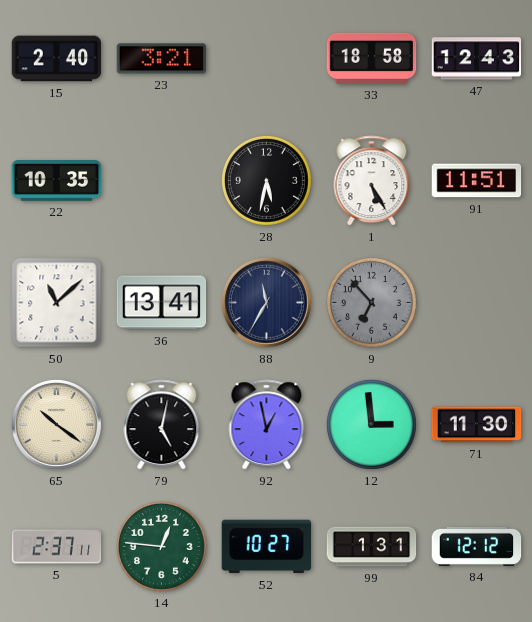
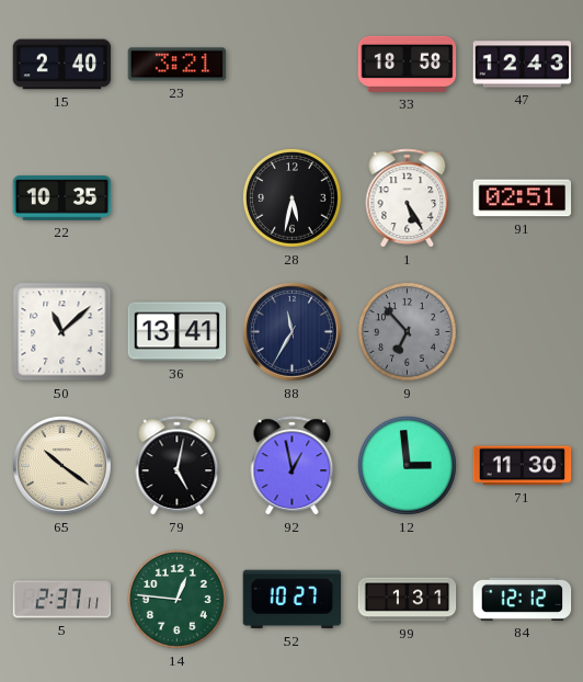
91: 11:51 -> 02:51 (523, 198)
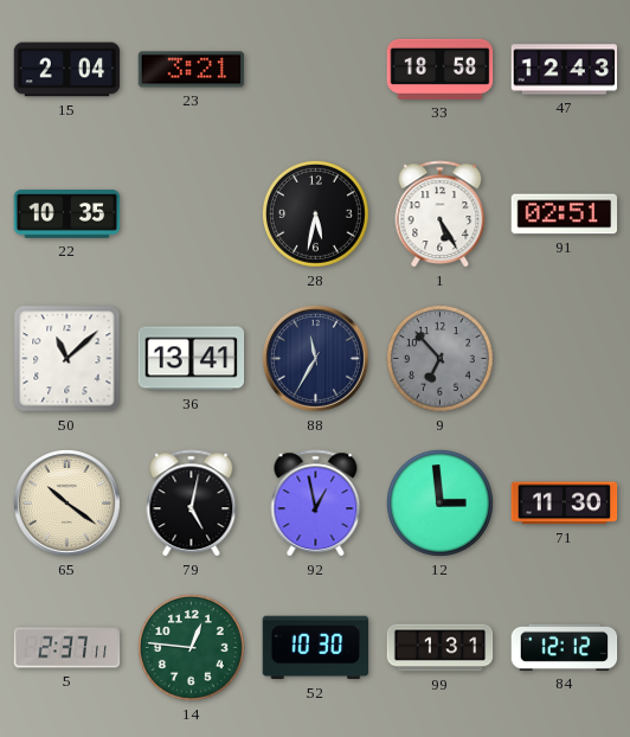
15: 2:40 -> 2:04 (67, 70)
52: 10:27 -> 10:30 (316, 648)
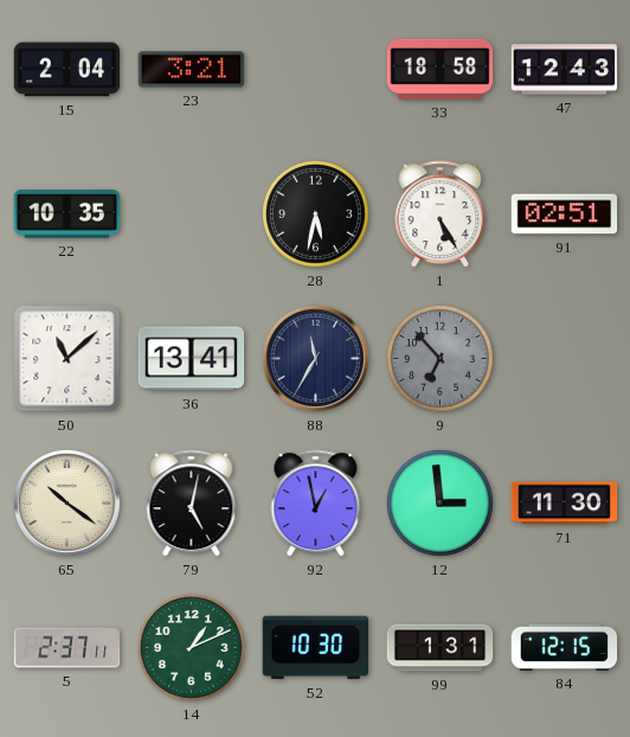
14: 12:46 -> 1:11 (191, 647)
84: 12:12 -> 12:15 (565, 647)
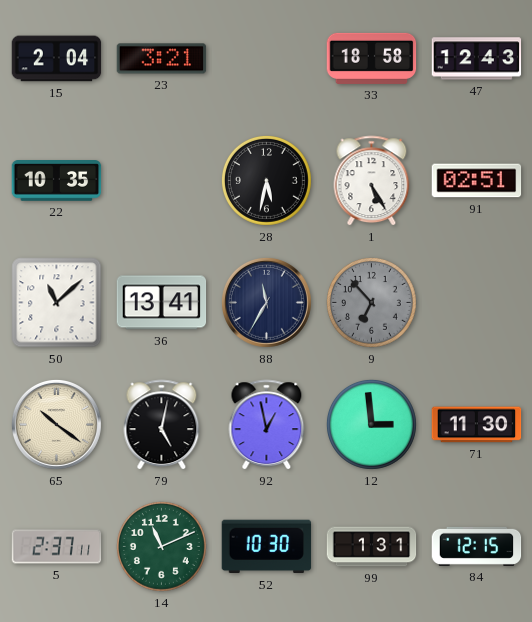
14: 1:11 -> 11:11 (161, 546)
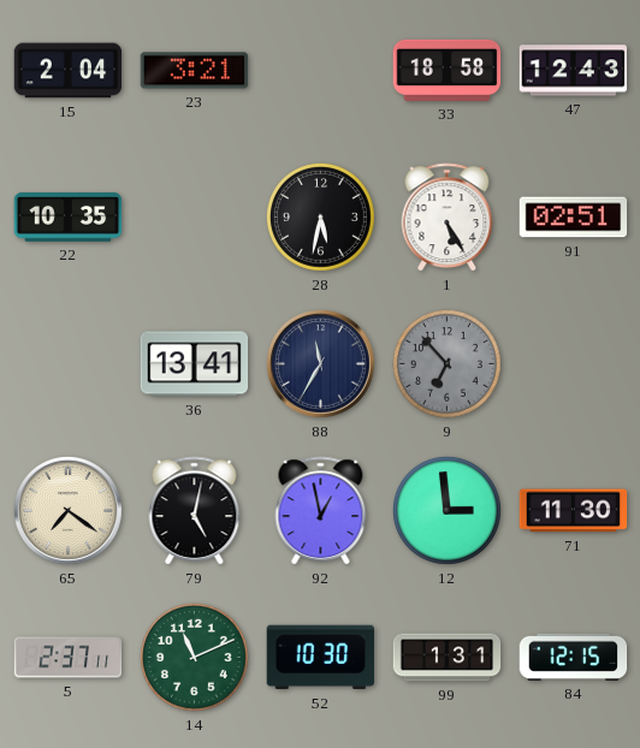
50: 11:08 -> none (57, 303)
65: 10:21 -> 7:21 (67, 510)
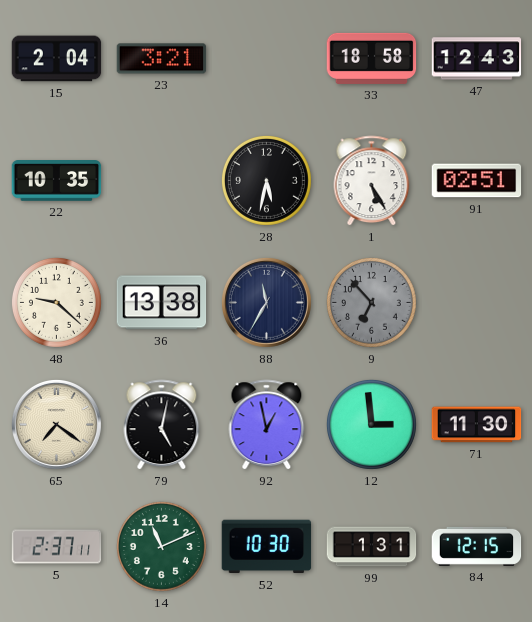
48: none -> 9:22 (56, 302)
36: 13:41 -> 13:38 (162, 303)
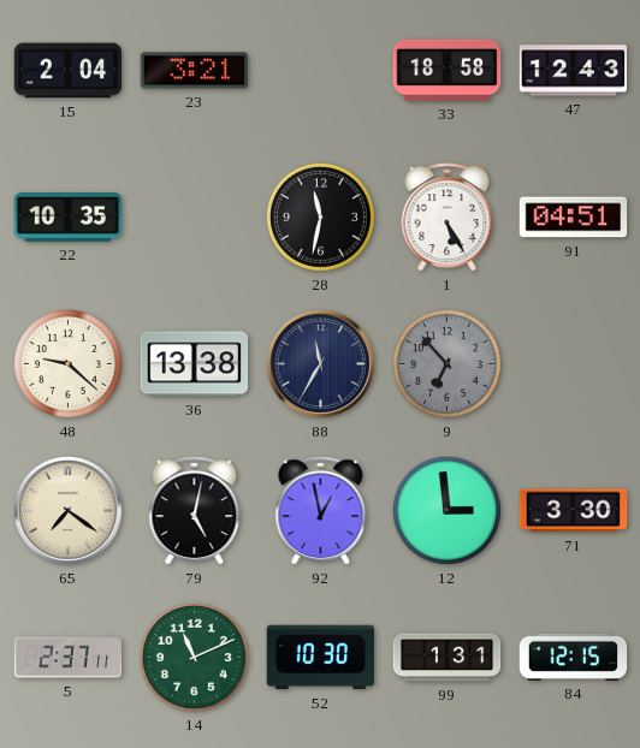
28: 5:32 -> 11:32 (320, 216)
91: 02:51 -> 04:51 (574, 218)
71: 11:30 -> 3:30 (574, 511)
